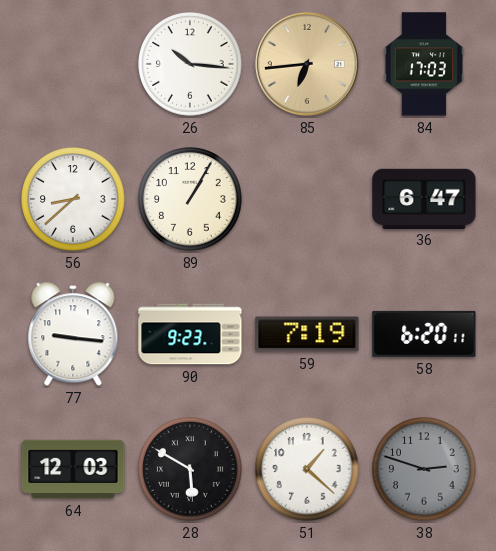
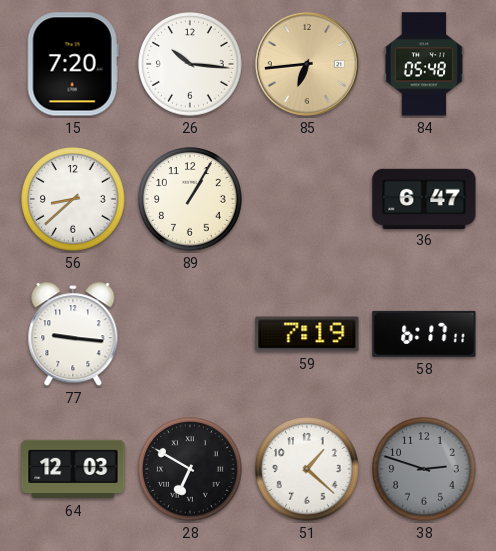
15: none -> 7:20 (73, 64)
84: 17:03 -> 05:48 (423, 64)
90: 9:23 -> none (190, 334)
58: 6:20 -> 6:17 (424, 334)
28: 5:50 -> 6:50 (190, 469)
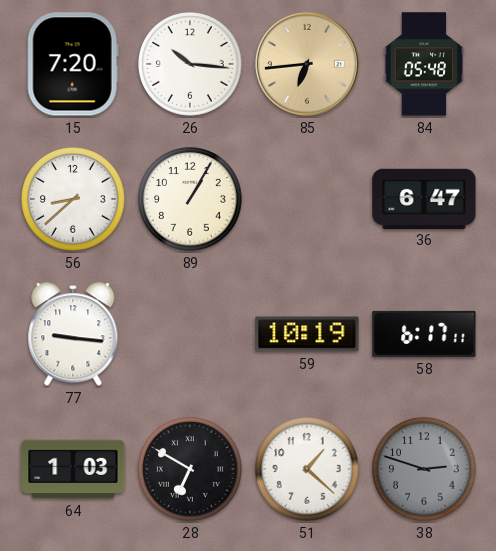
59: 7:19 -> 10:19 (307, 334)
64: 12:03 -> 1:03 (73, 469)
